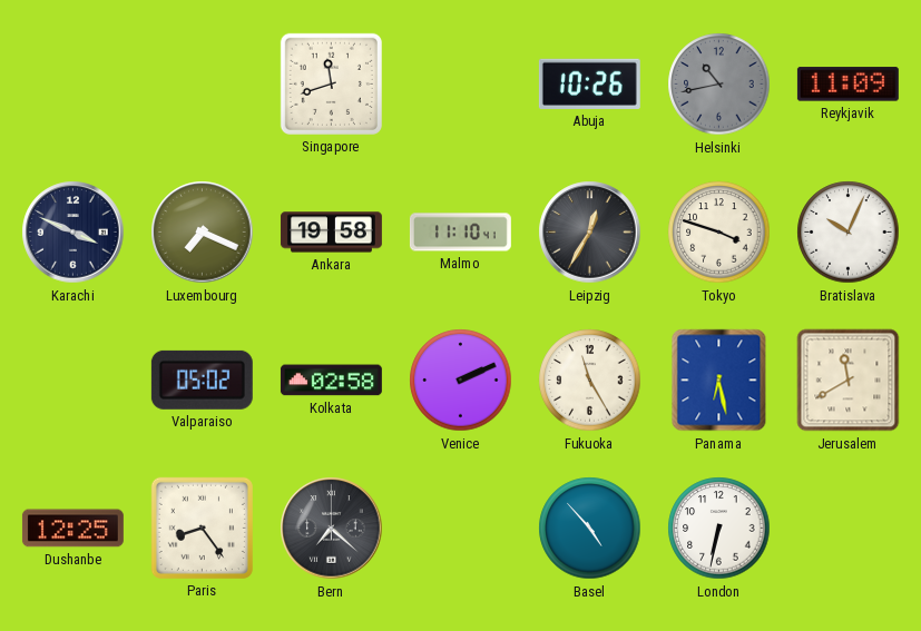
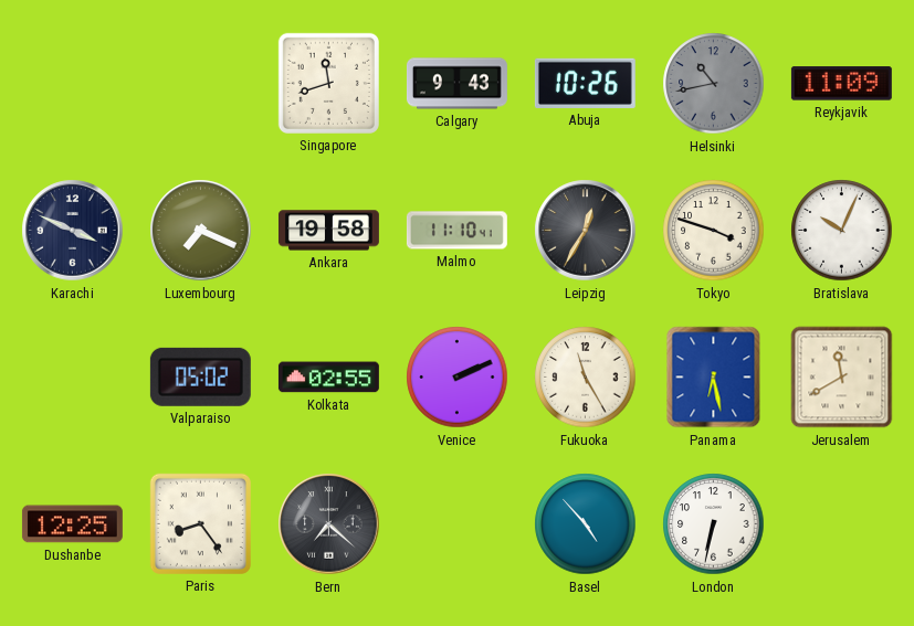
Calgary: none -> 9:43 (456, 84)
Kolkata: 02:58 -> 02:55 (328, 378)
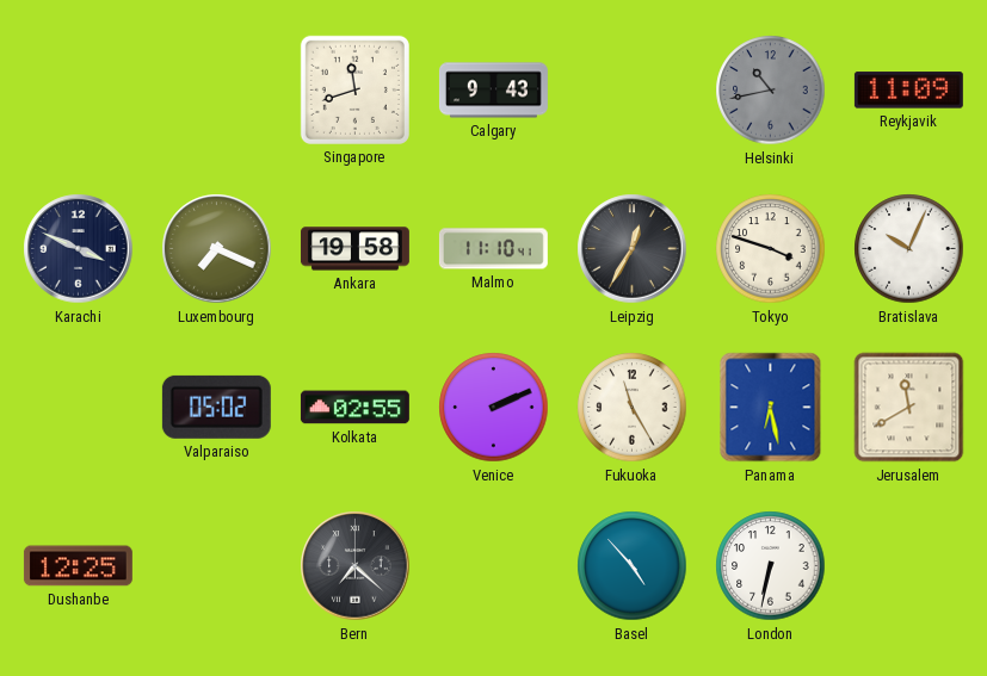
Abuja: 10:26 -> none (585, 83)
Paris: 8:24 -> none (200, 523)
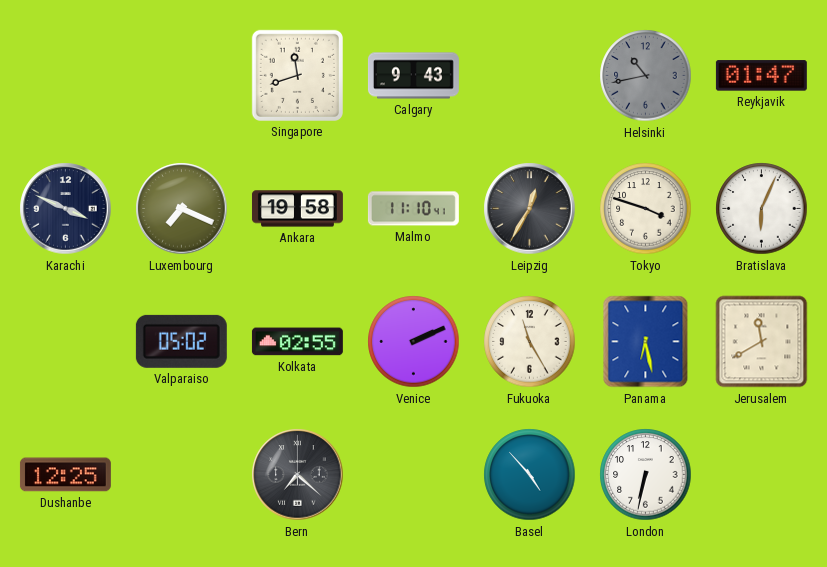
Reykjavik: 11:09 -> 01:47 (761, 76)
Bratislava: 10:04 -> 6:04 (762, 209)
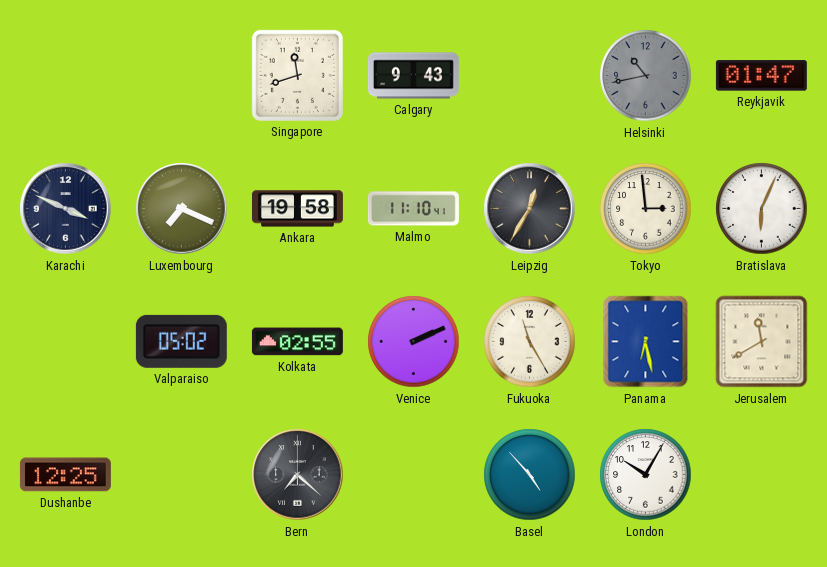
Tokyo: 3:48 -> 2:59 (646, 209)
London: 6:32 -> 10:05 (646, 475)
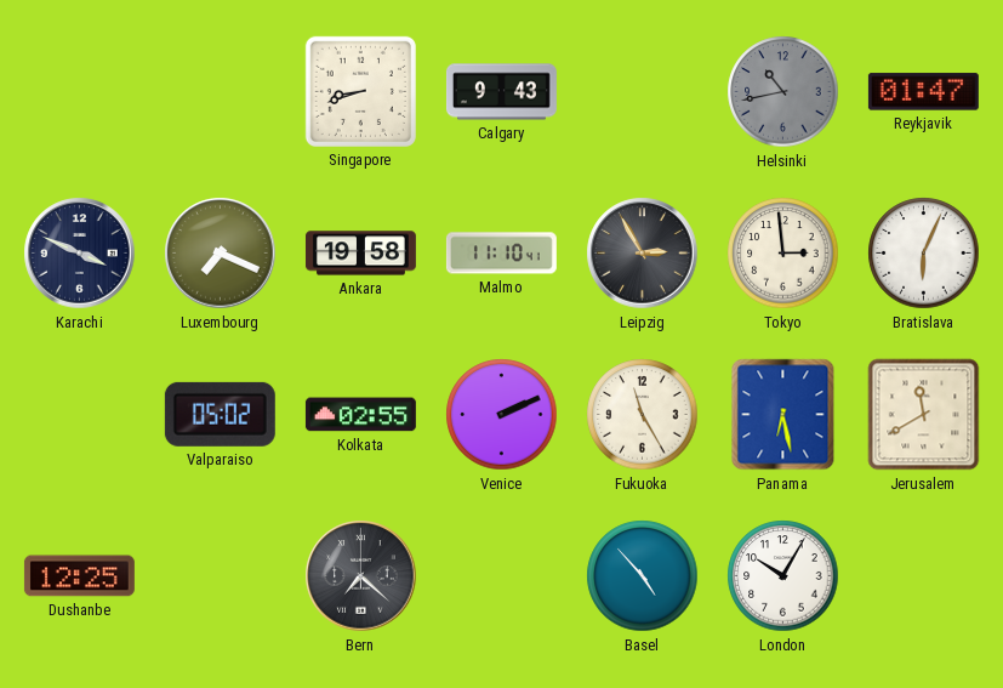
Singapore: 11:42 -> 8:42 (360, 91)
Leipzig: 12:35 -> 2:55 (643, 254)
